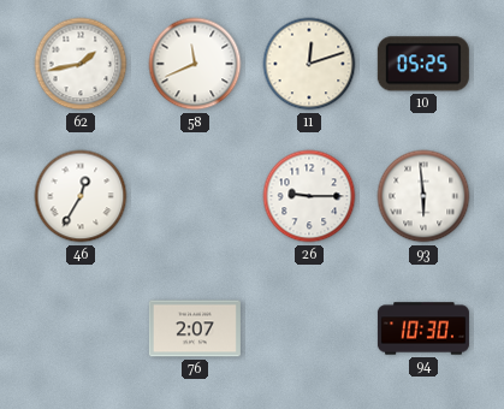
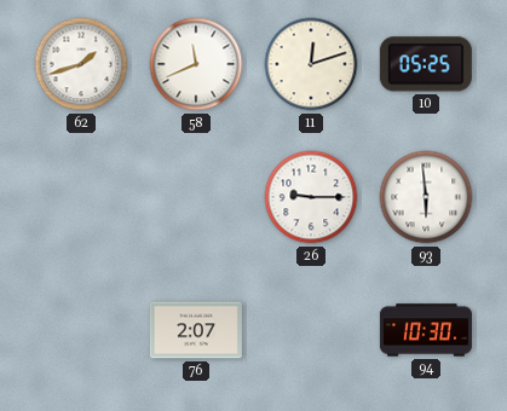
62: 1:43 -> 1:42 (81, 64)
46: 12:35 -> none (81, 196)
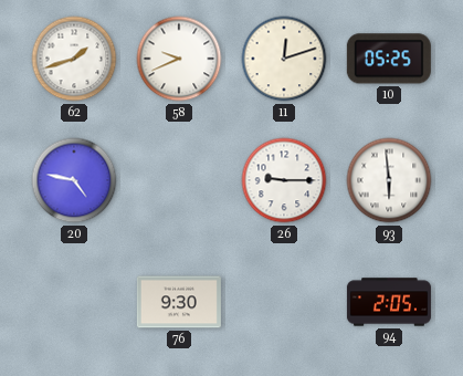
58: 11:41 -> 9:41 (179, 59)
20: none -> 4:47 (74, 180)
76: 2:07 -> 9:30 (179, 302)
94: 10:30 -> 2:05 (389, 302)
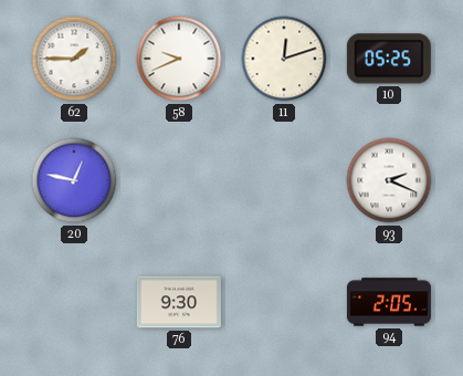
62: 1:42 -> 1:45 (74, 59)
20: 4:47 -> 12:47 (74, 180)
26: 9:15 -> none (284, 180)
93: 5:59 -> 2:19 (389, 180)
